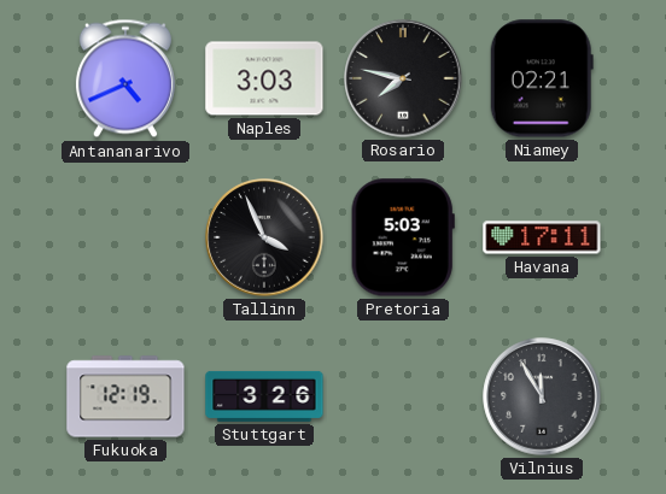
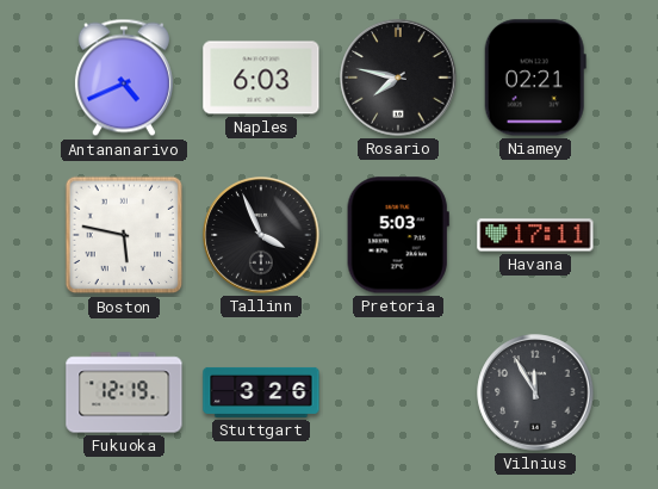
Naples: 3:03 -> 6:03 (261, 78)
Boston: none -> 5:47 (124, 235)
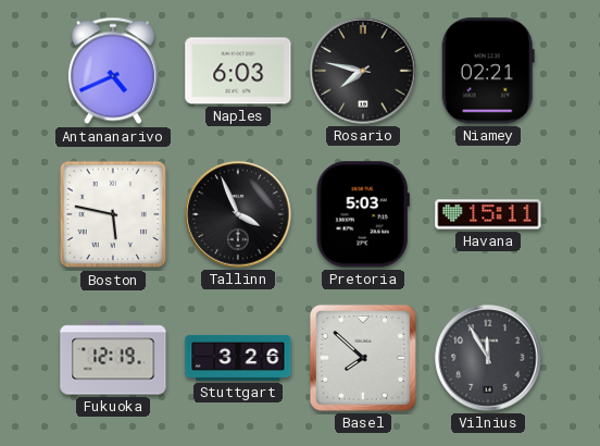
Havana: 17:11 -> 15:11 (488, 214)
Basel: none -> 7:52 (363, 358)
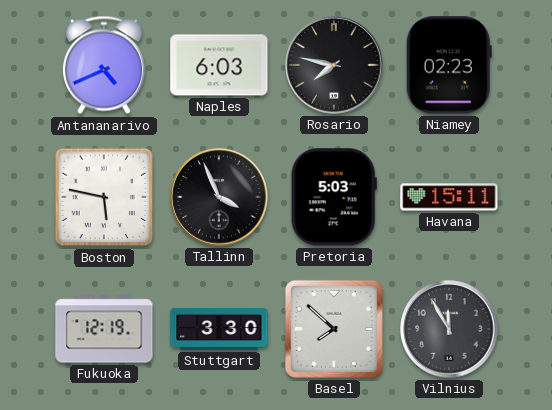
Niamey: 02:21 -> 02:23 (449, 65)
Stuttgart: 3:26 -> 3:30 (219, 329)
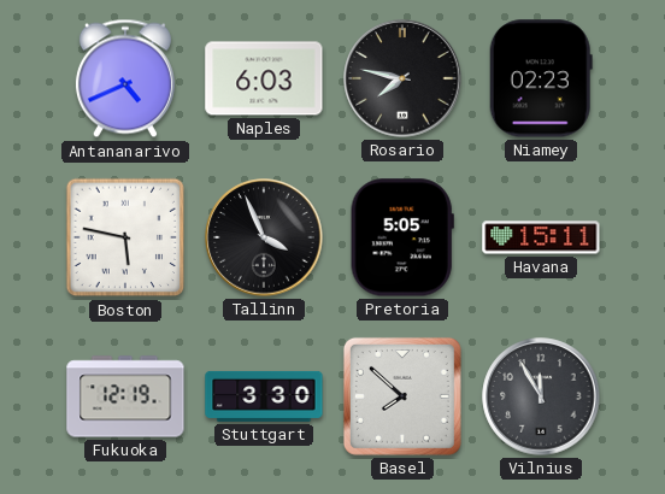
Pretoria: 5:03 -> 5:05 (402, 237)
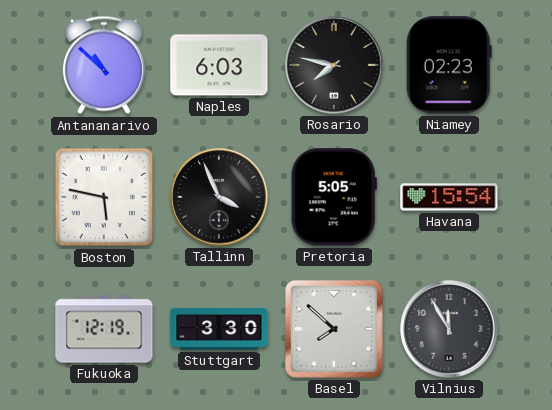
Antananarivo: 4:41 -> 10:52 (104, 65)
Havana: 15:11 -> 15:54 (449, 197)
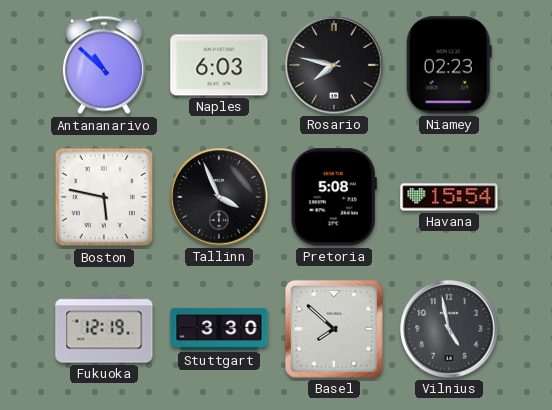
Pretoria: 5:05 -> 5:08 (334, 197)
Vilnius: 11:55 -> 4:58 (449, 329)
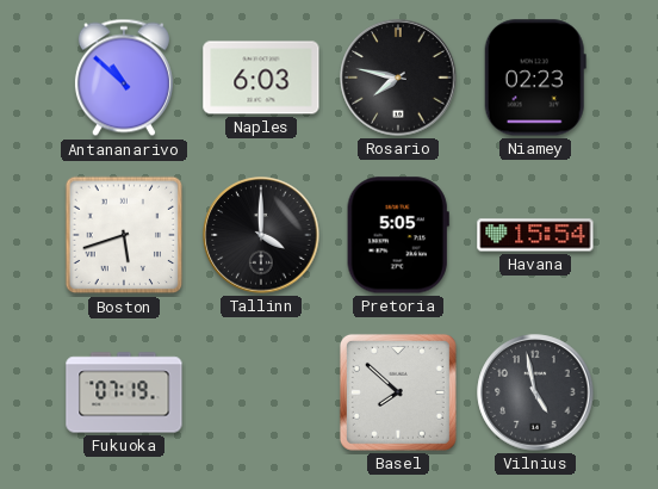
Boston: 5:47 -> 5:42 (124, 235)
Tallinn: 3:56 -> 4:00 (261, 235)
Pretoria: 5:08 -> 5:05 (398, 235)
Fukuoka: 12:19 -> 07:19 (124, 392)
Stuttgart: 3:30 -> none (219, 329)
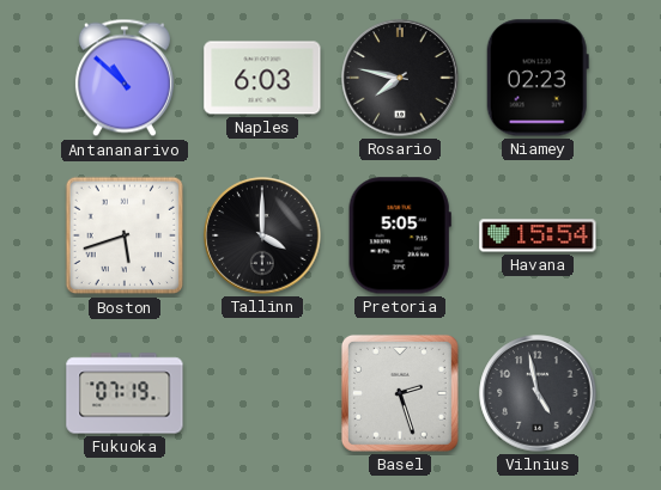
Basel: 7:52 -> 2:27 (400, 393)
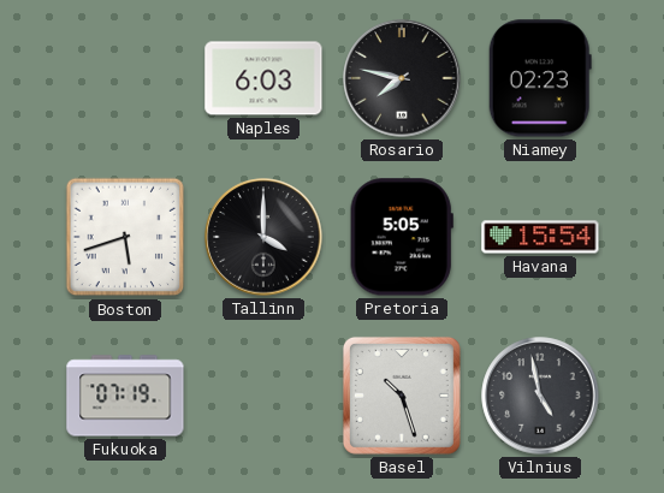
Antananarivo: 10:52 -> none (125, 78)
Basel: 2:27 -> 10:27 (402, 396)
